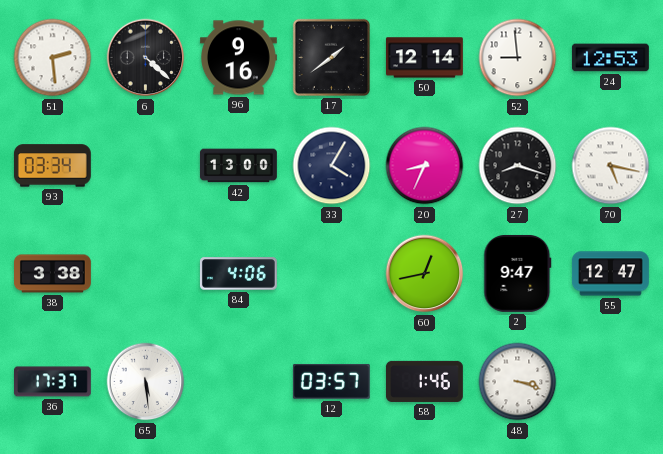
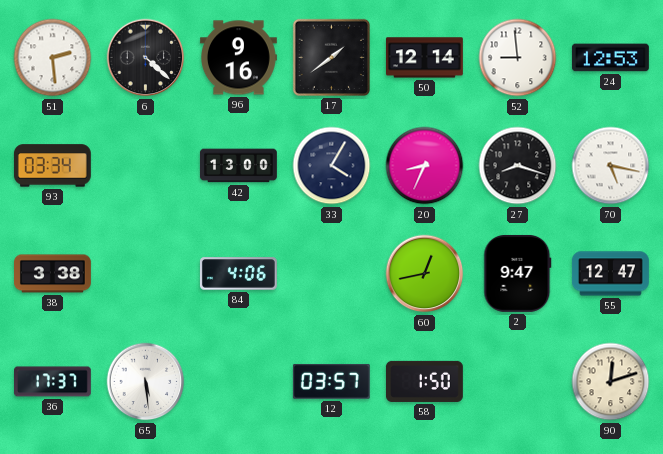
58: 1:46 -> 1:50 (424, 381)
48: 3:18 -> none (518, 382)
90: none -> 12:12 (611, 382)
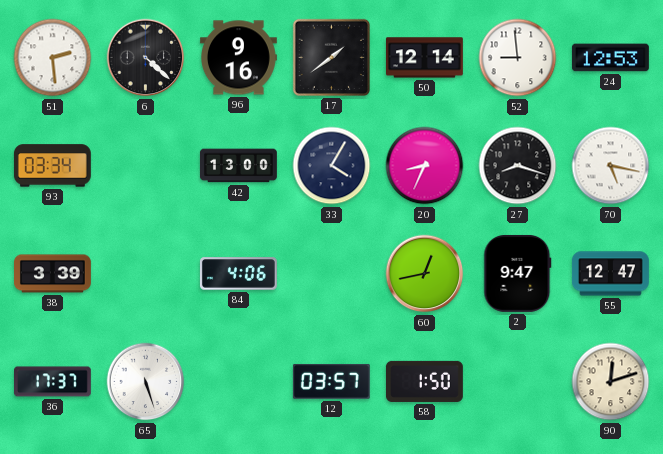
38: 3:38 -> 3:39 (53, 274)
65: 5:29 -> 5:27 (146, 382)
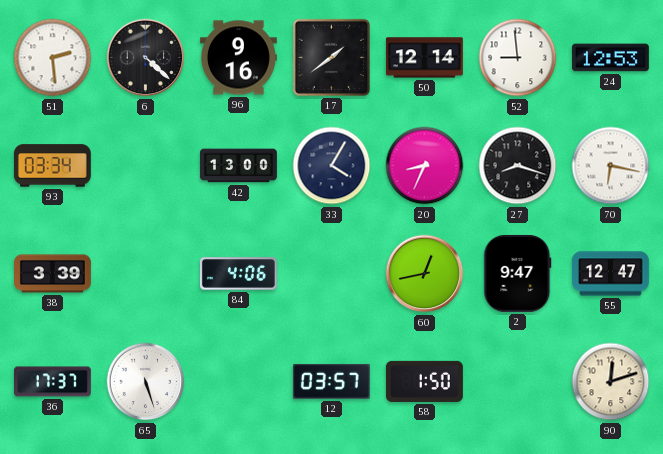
70: 5:17 -> 6:17 (611, 166)
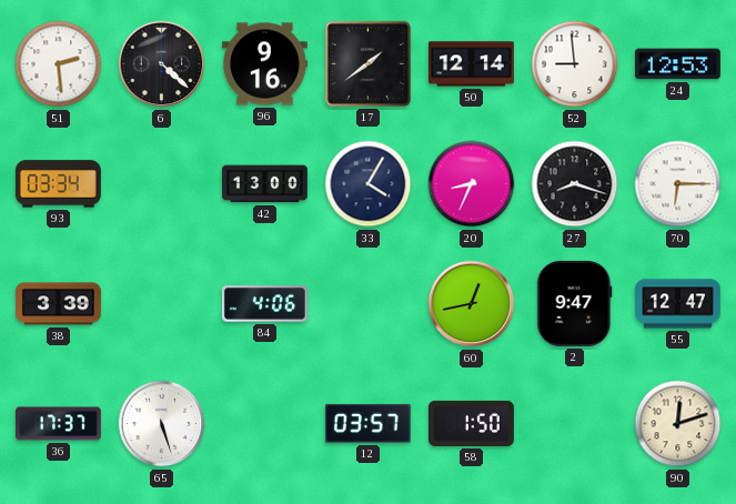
70: 6:17 -> 6:15 (678, 184)
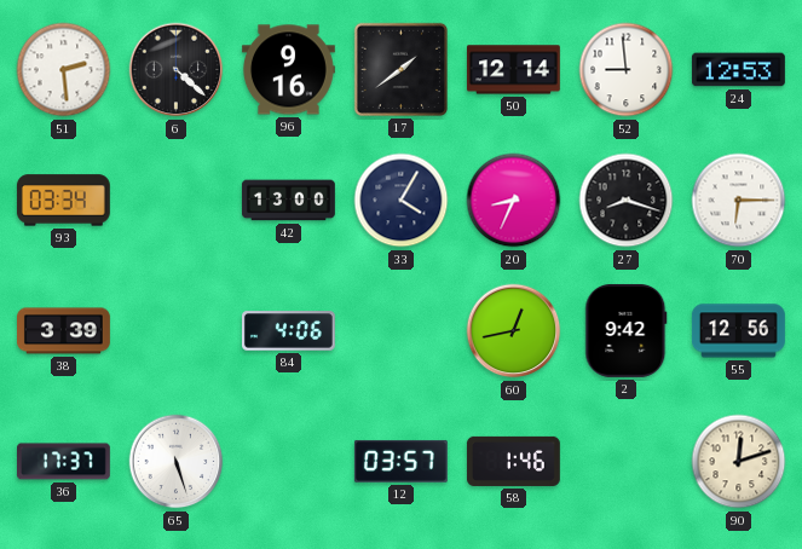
2: 9:47 -> 9:42 (627, 330)
55: 12:47 -> 12:56 (738, 331)
58: 1:50 -> 1:46 (513, 461)
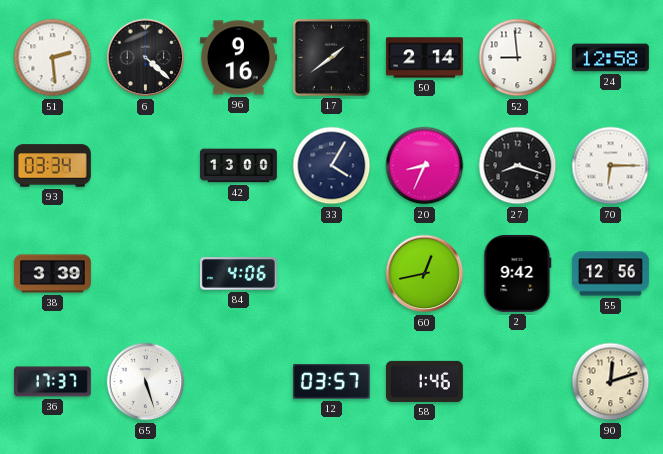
50: 12:14 -> 2:14 (424, 58)
24: 12:53 -> 12:58 (610, 58)
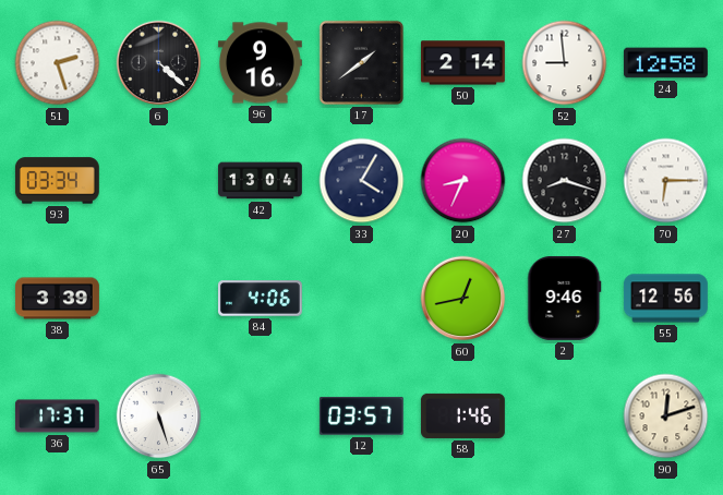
51: 2:29 -> 2:27 (58, 63)
42: 13:00 -> 13:04 (261, 181)
2: 9:42 -> 9:46 (565, 298)
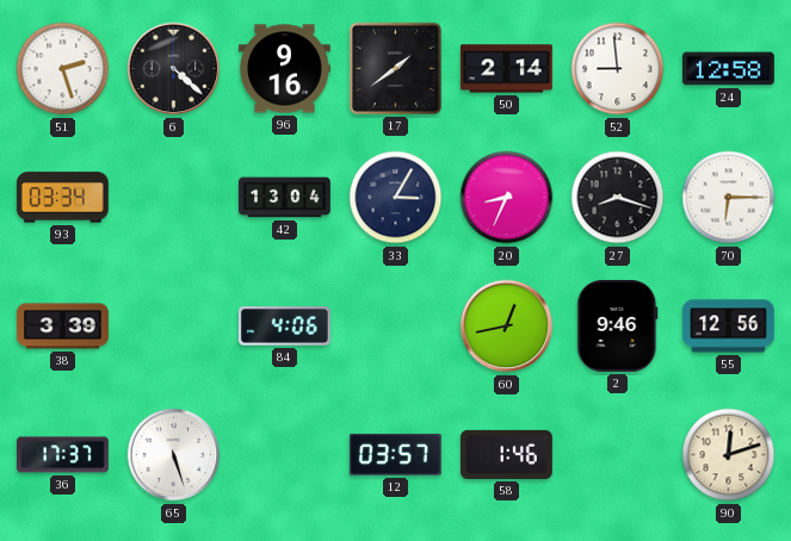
33: 4:05 -> 3:05 (396, 198)
